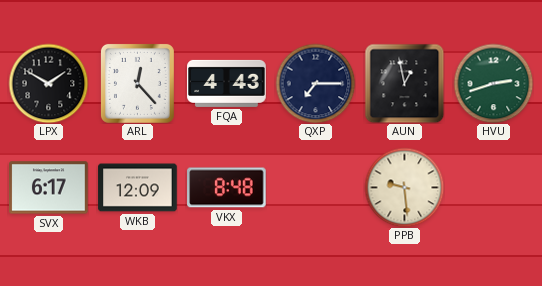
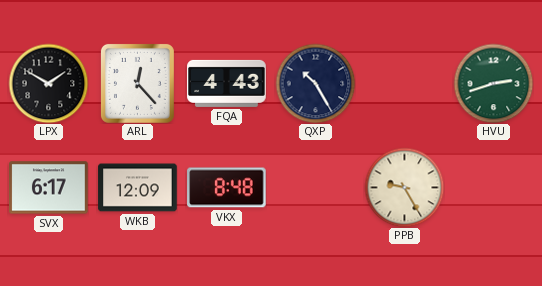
QXP: 7:15 -> 10:25 (315, 83)
AUN: 12:58 -> none (404, 83)
PPB: 9:29 -> 9:25 (404, 187)
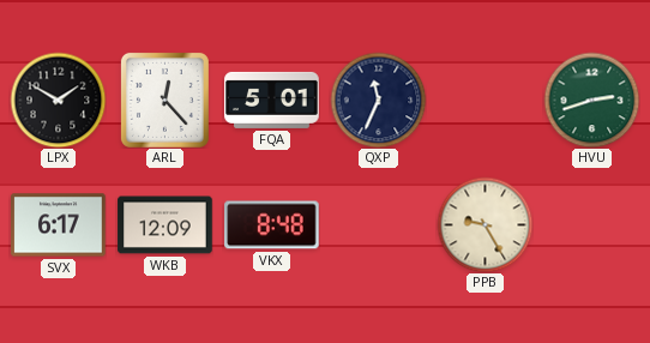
FQA: 4:43 -> 5:01 (272, 100)
QXP: 10:25 -> 11:34 (378, 100)
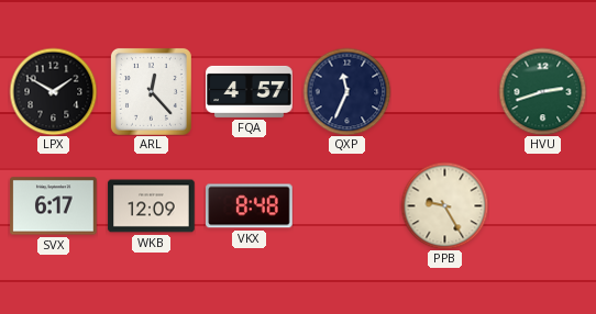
FQA: 5:01 -> 4:57 (250, 91)
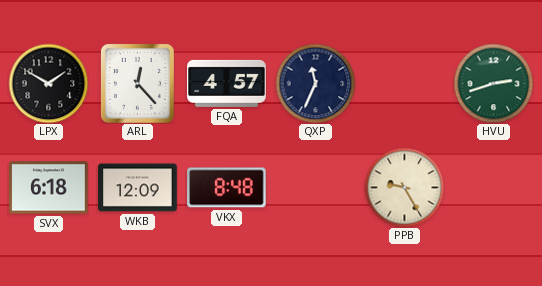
SVX: 6:17 -> 6:18 (49, 188)
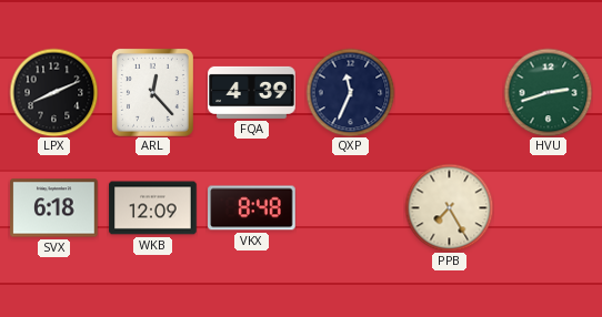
LPX: 1:50 -> 8:11 (53, 92)
FQA: 4:57 -> 4:39 (252, 92)
PPB: 9:25 -> 7:25 (449, 207)
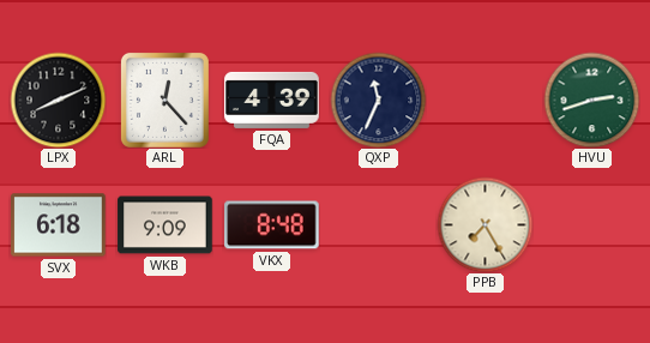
WKB: 12:09 -> 9:09 (165, 225)
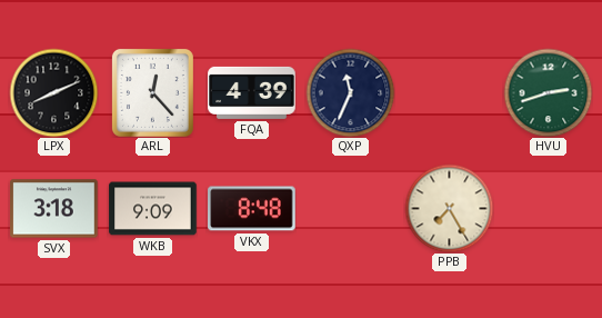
SVX: 6:18 -> 3:18 (54, 209)
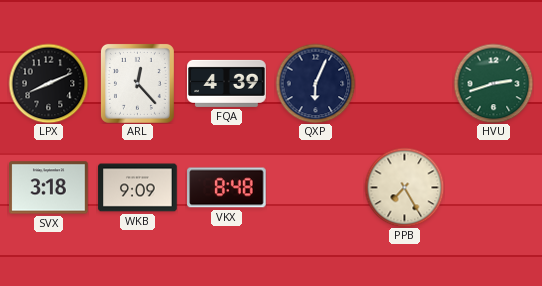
QXP: 11:34 -> 6:04 (315, 83)
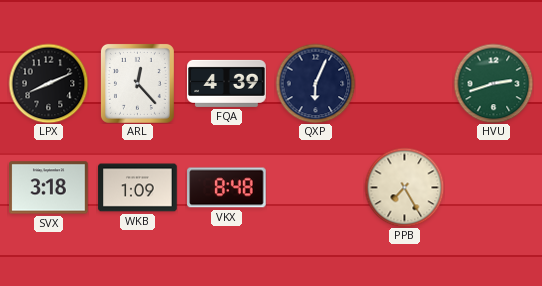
WKB: 9:09 -> 1:09 (138, 188)
